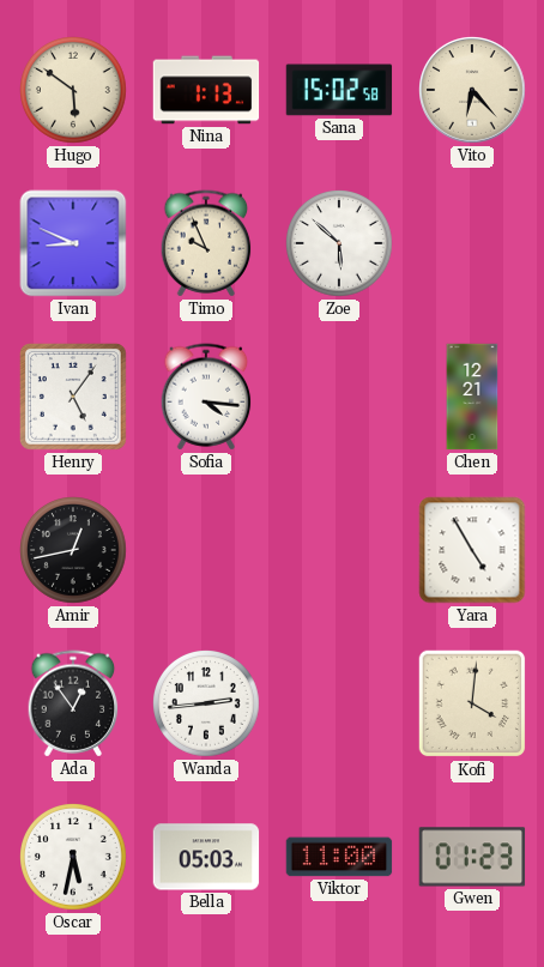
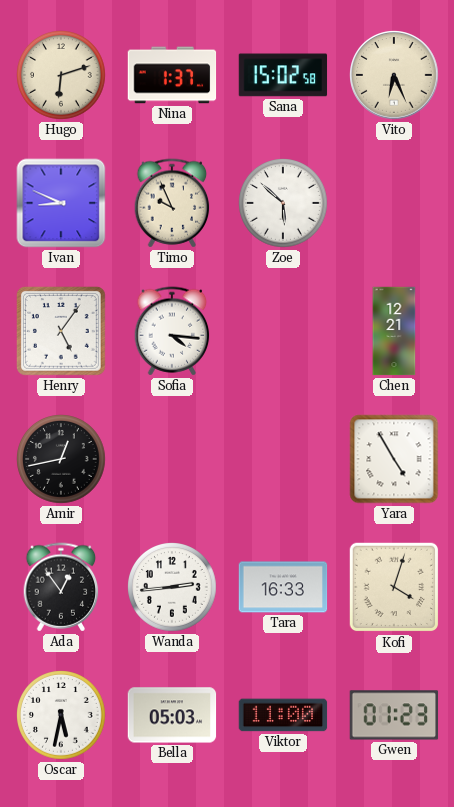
Hugo: 5:51 -> 6:12 (62, 76)
Nina: 1:13 -> 1:37 (172, 75)
Vito: 6:23 -> 6:26 (395, 76)
Tara: none -> 16:33 (283, 587)
Kofi: 4:01 -> 4:03 (394, 587)
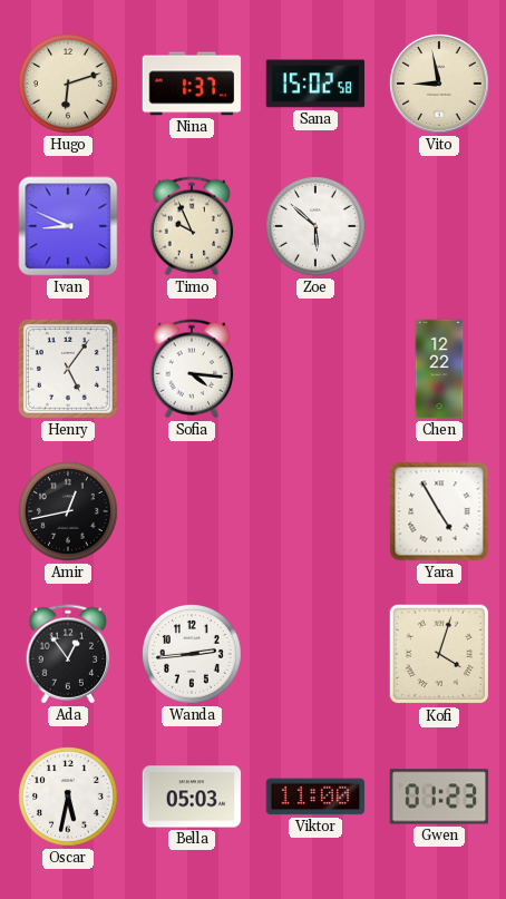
Vito: 6:26 -> 8:58 (440, 85)
Chen: 12:21 -> 12:22 (439, 369)
Tara: 16:33 -> none (283, 587)
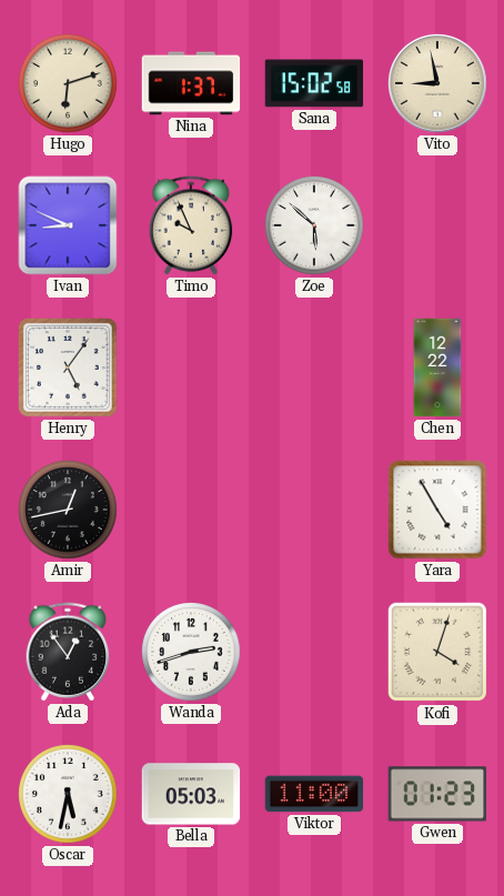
Sofia: 4:16 -> none (192, 369)
Wanda: 2:44 -> 2:42 (192, 653)
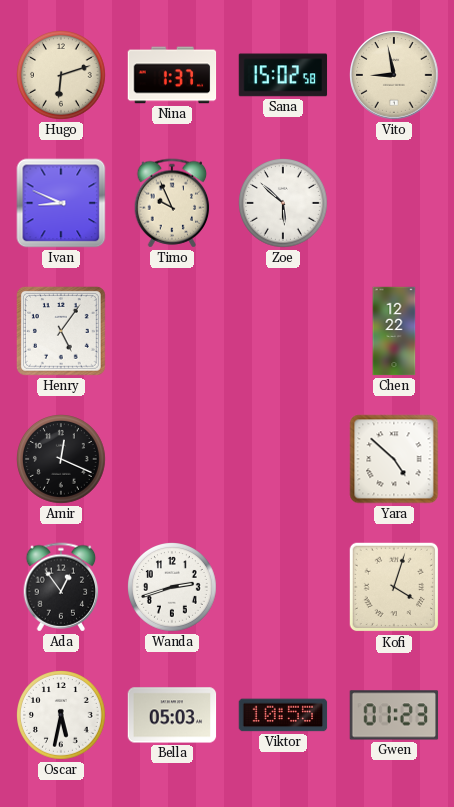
Amir: 12:43 -> 12:19 (62, 460)
Yara: 4:55 -> 4:52 (394, 459)
Viktor: 11:00 -> 10:55 (283, 715)
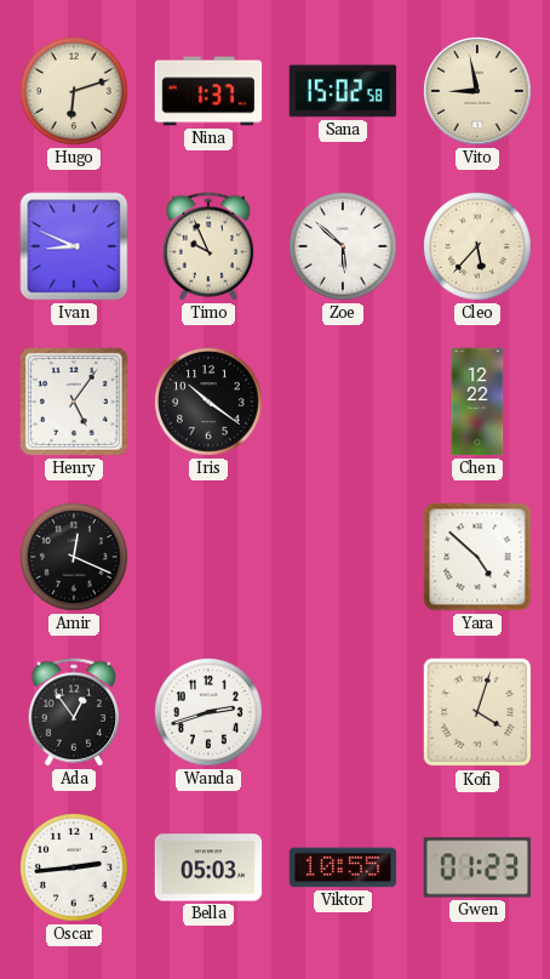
Cleo: none -> 5:37 (479, 247)
Iris: none -> 10:21 (210, 403)
Oscar: 5:32 -> 2:44 (75, 869)
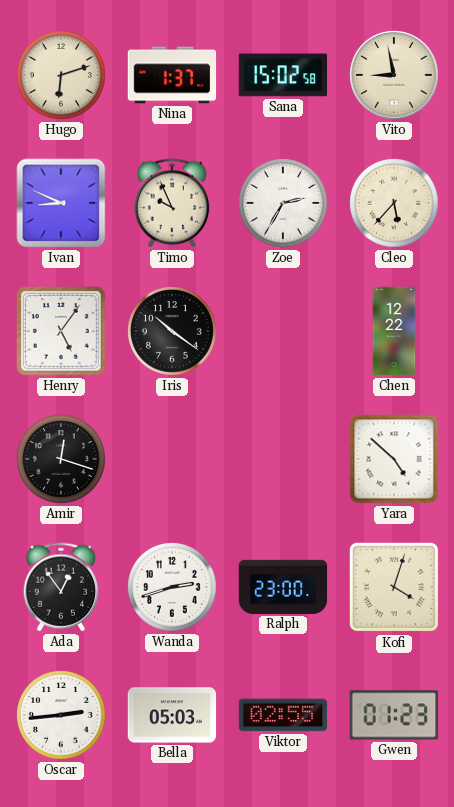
Zoe: 5:52 -> 2:35 (284, 204)
Amir: 12:19 -> 12:18 (62, 460)
Ralph: none -> 23:00 (283, 587)
Viktor: 10:55 -> 02:55 (283, 715)
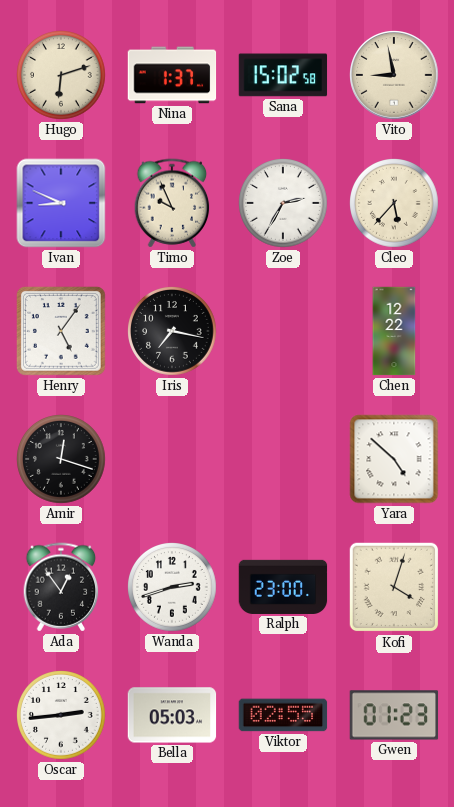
Iris: 10:21 -> 7:17 (173, 332)
